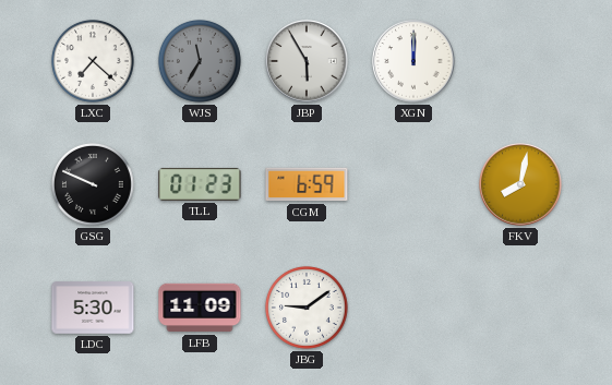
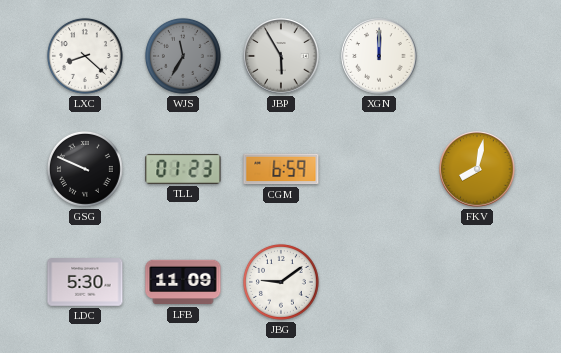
LXC: 7:22 -> 8:22 (85, 56)
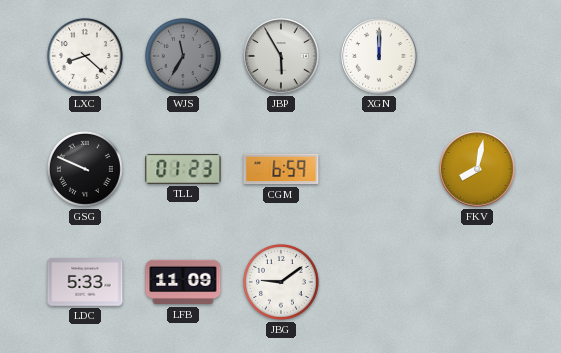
LDC: 5:30 -> 5:33 (85, 282)
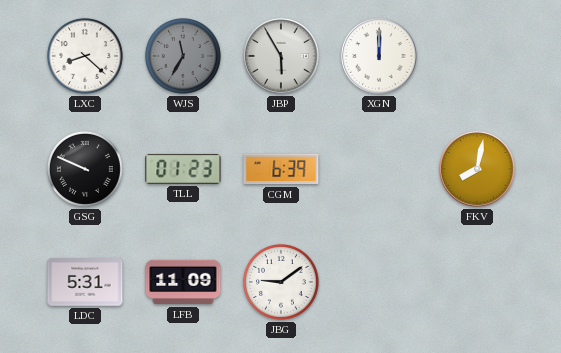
CGM: 6:59 -> 6:39 (281, 169)
LDC: 5:33 -> 5:31 (85, 282)
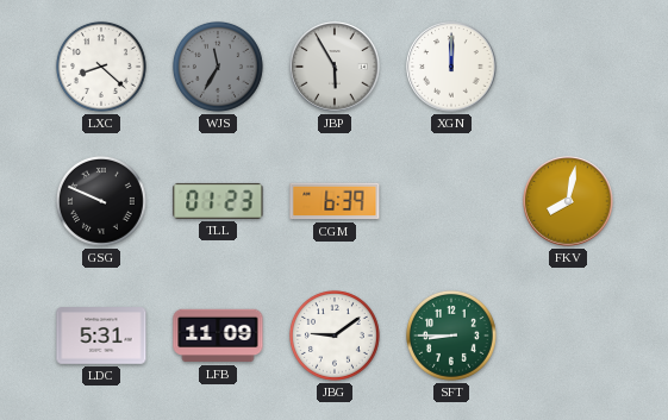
SFT: none -> 8:45 (451, 336)
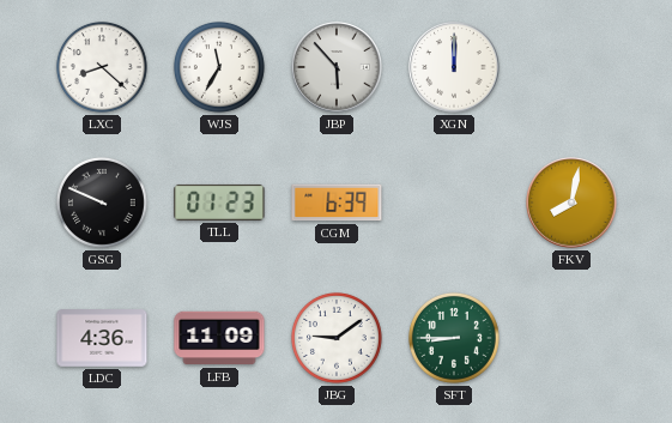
WJS dial: grey -> white (219, 67)
JBP: 5:55 -> 5:53 (337, 67)
LDC: 5:31 -> 4:36 (102, 338)
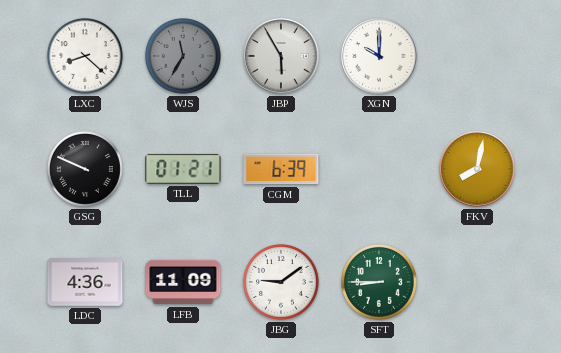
WJS dial: white -> grey (183, 56)
JBP: 5:53 -> 5:55 (281, 56)
XGN: 12:00 -> 10:00 (379, 56)
TLL: 01:23 -> 01:21 (183, 169)
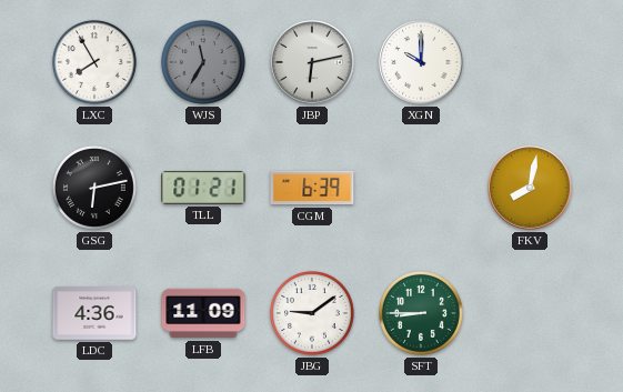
LXC: 8:22 -> 7:55 (94, 62)
JBP: 5:55 -> 6:13 (312, 62)
GSG: 9:49 -> 6:13 (94, 188)
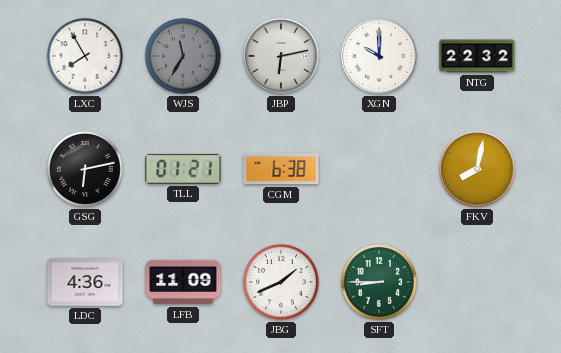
NTG: none -> 22:32 (477, 56)
CGM: 6:39 -> 6:38 (281, 169)
JBG: 9:09 -> 1:41 (281, 282)
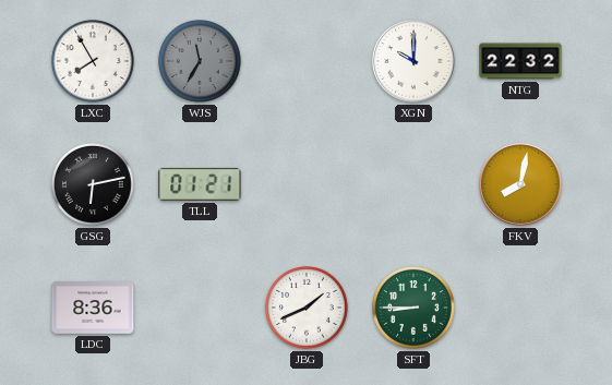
JBP: 6:13 -> none (281, 56)
CGM: 6:38 -> none (281, 169)
LDC: 4:36 -> 8:36 (93, 308)
LFB: 11:09 -> none (183, 282)
